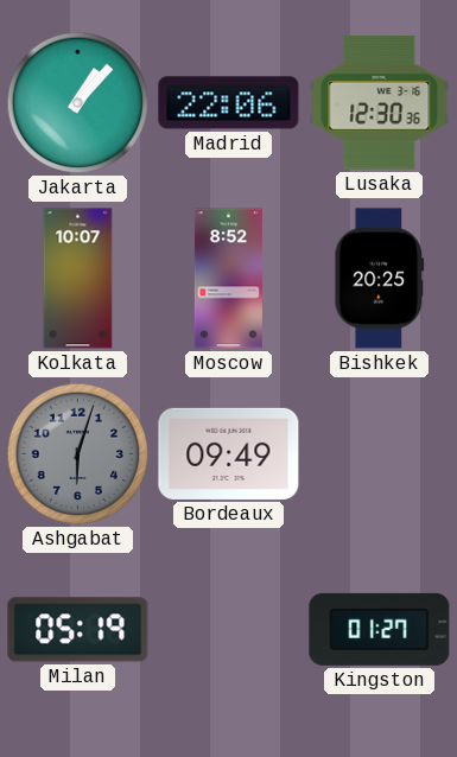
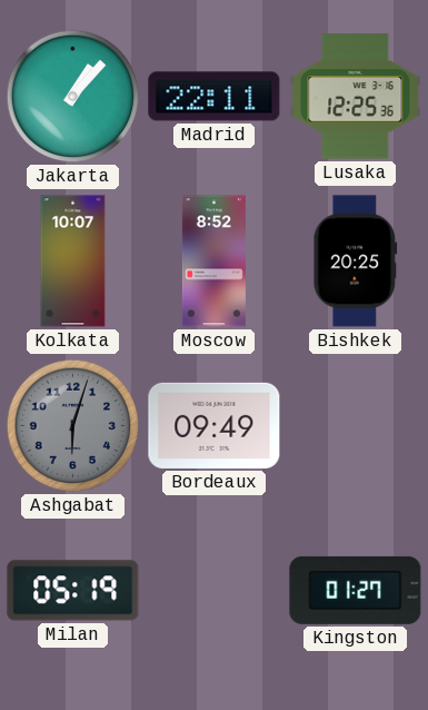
Madrid: 22:06 -> 22:11 (215, 97)
Lusaka: 12:30 -> 12:25 (356, 97)
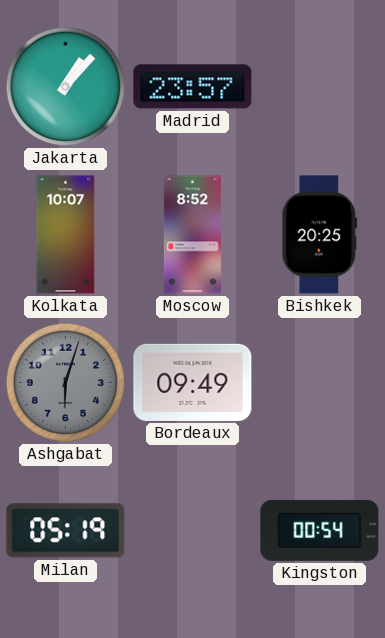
Madrid: 22:11 -> 23:57 (193, 87)
Lusaka: 12:25 -> none (356, 97)
Kingston: 01:27 -> 00:54 (320, 530)
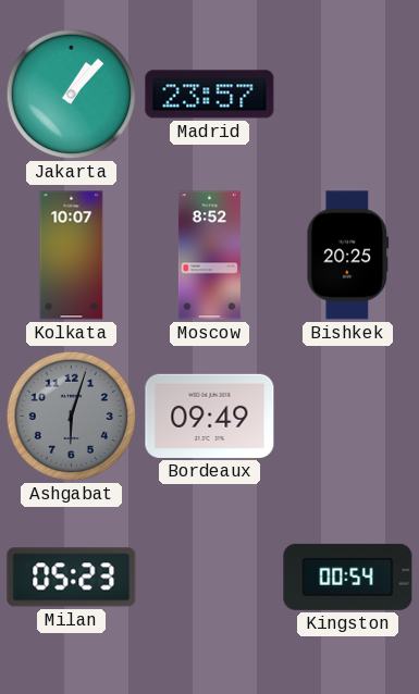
Milan: 05:19 -> 05:23 (72, 578)
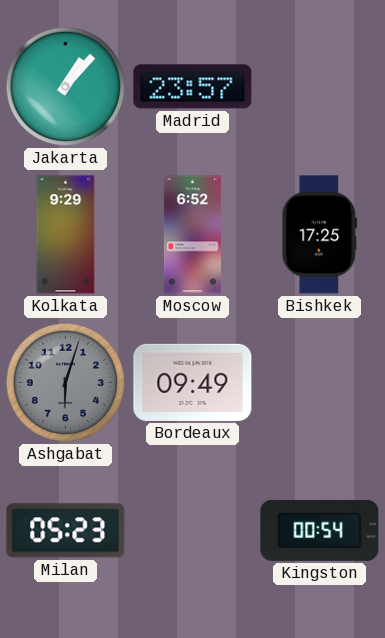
Kolkata: 10:07 -> 9:29 (66, 235)
Moscow: 8:52 -> 6:52 (192, 235)
Bishkek: 20:25 -> 17:25 (320, 235)
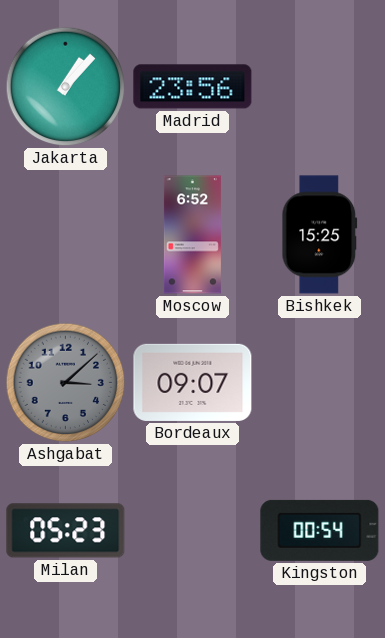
Madrid: 23:57 -> 23:56 (193, 87)
Kolkata: 9:29 -> none (66, 235)
Bishkek: 17:25 -> 15:25 (320, 235)
Ashgabat: 6:03 -> 3:08 (66, 383)
Bordeaux: 09:49 -> 09:07 (193, 382)
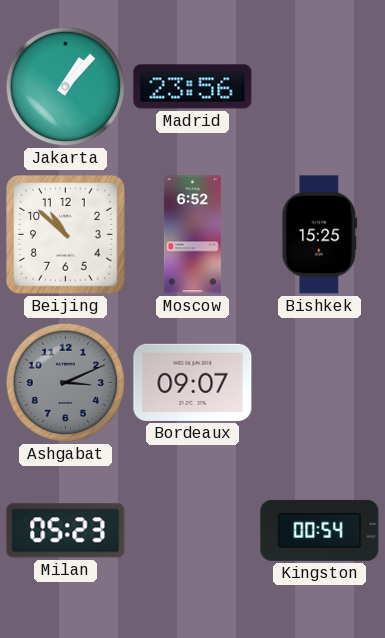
Beijing: none -> 10:52 (66, 235)
Ashgabat: 3:08 -> 3:11 (66, 383)
